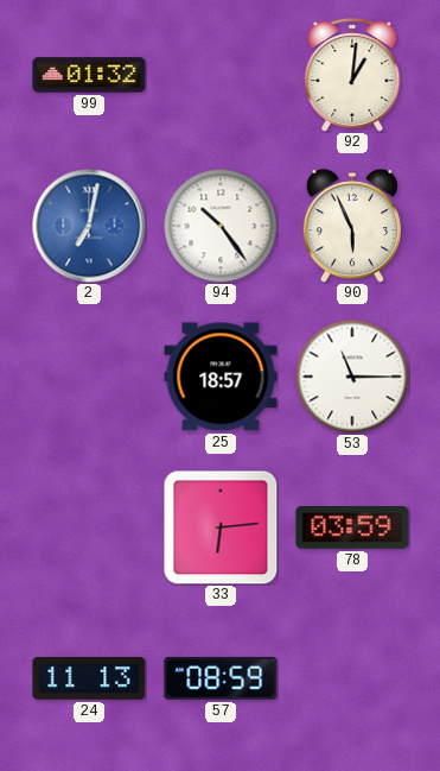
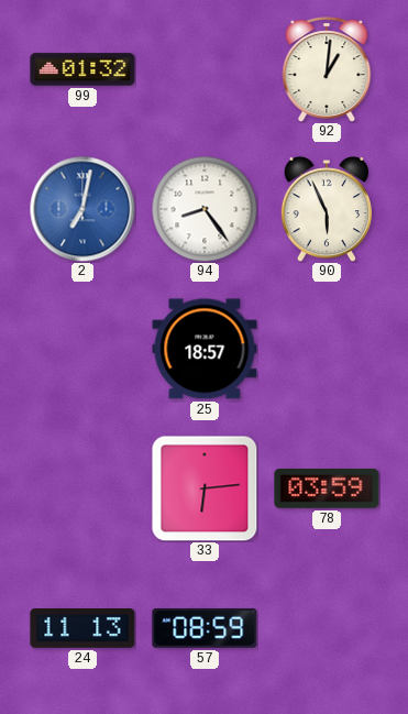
94: 10:24 -> 8:24 (205, 209)
53: 11:15 -> none (352, 377)
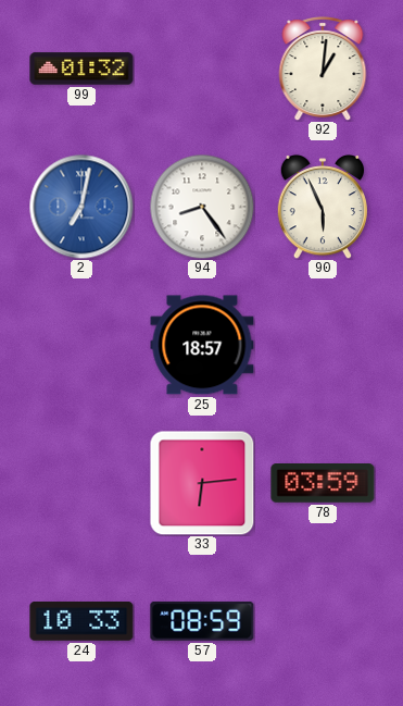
24: 11:13 -> 10:33 (81, 622)
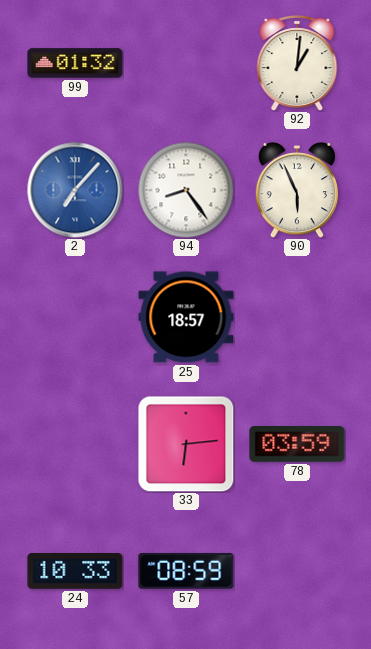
2: 7:02 -> 7:07 (75, 190)
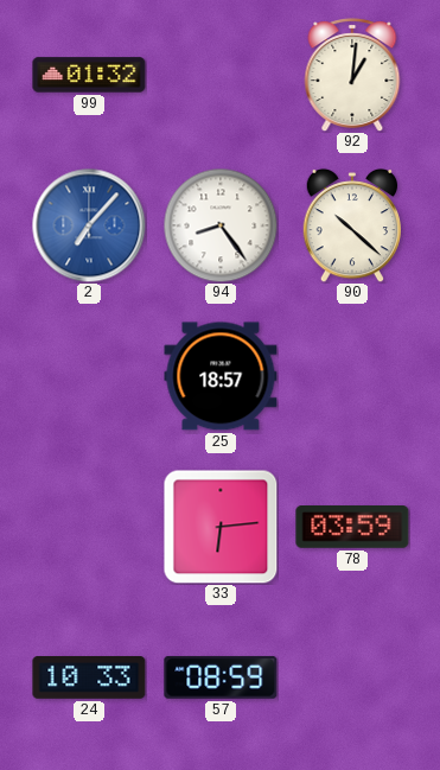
90: 5:56 -> 10:22 (351, 225)
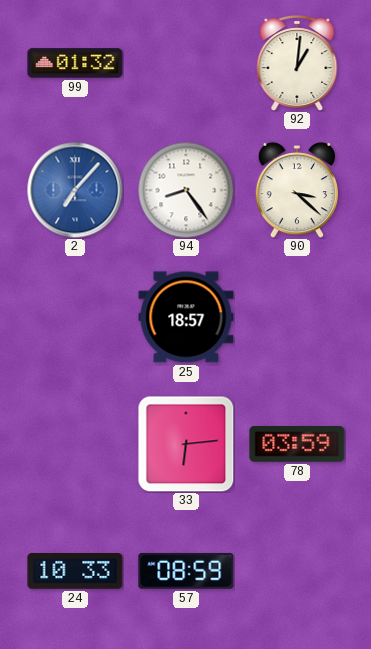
90: 10:22 -> 3:22 (296, 190)
